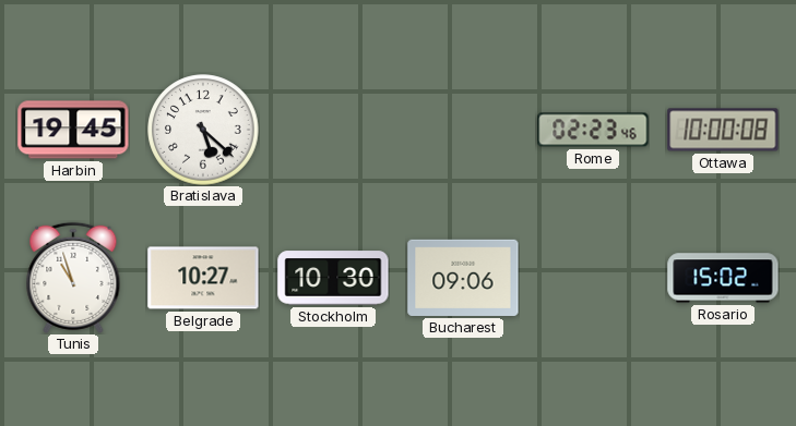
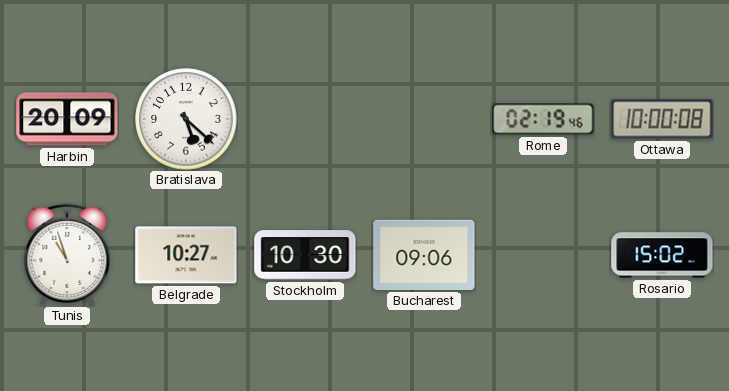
Harbin: 19:45 -> 20:09 (67, 119)
Rome: 02:23 -> 02:19 (543, 119)
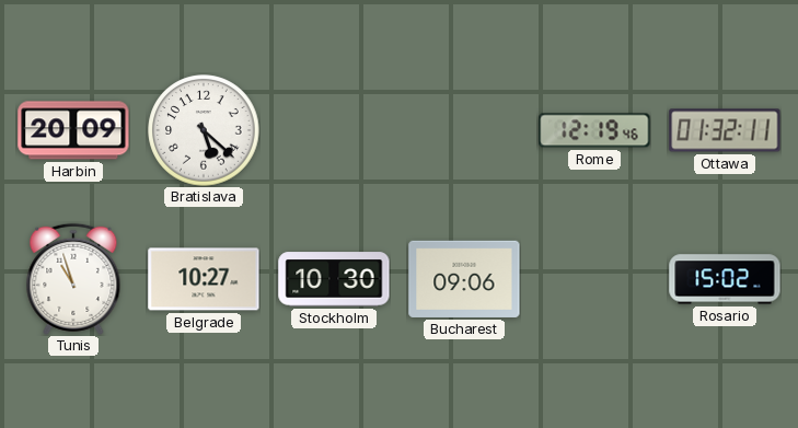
Rome: 02:19 -> 12:19 (594, 130)
Ottawa: 10:00 -> 01:32 (725, 130)
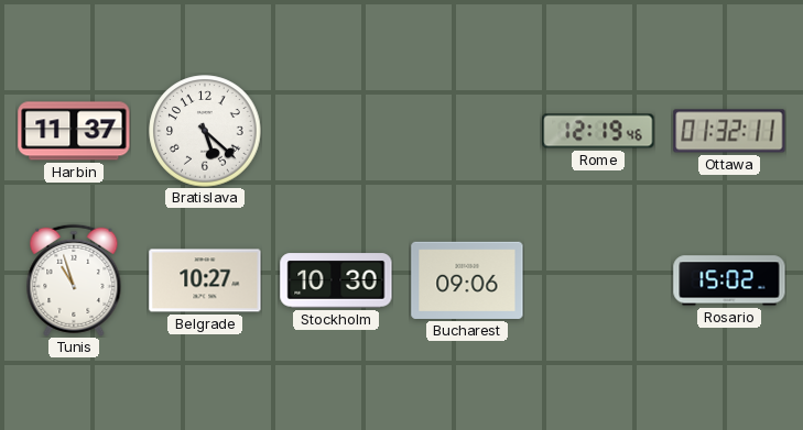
Harbin: 20:09 -> 11:37 (74, 131)
